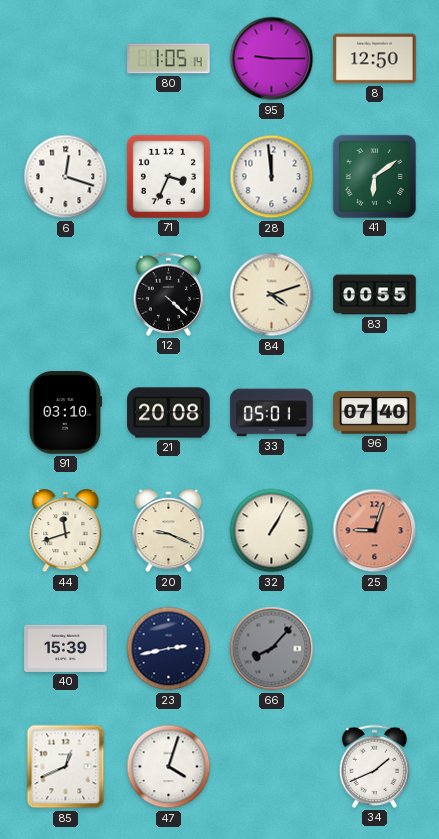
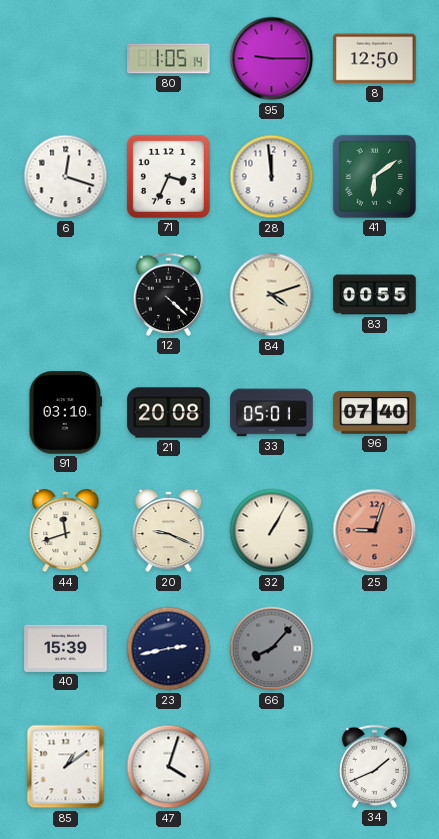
85: 12:41 -> 1:09 (66, 767)
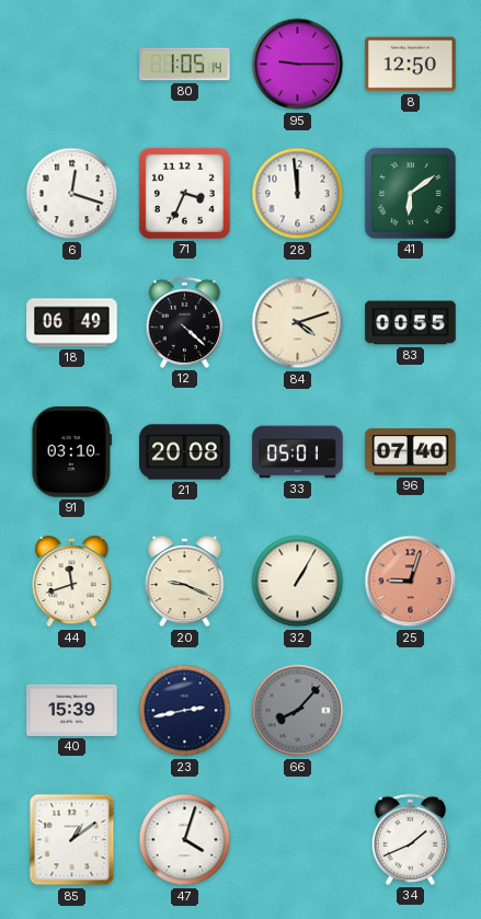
18: none -> 06:49 (72, 323)
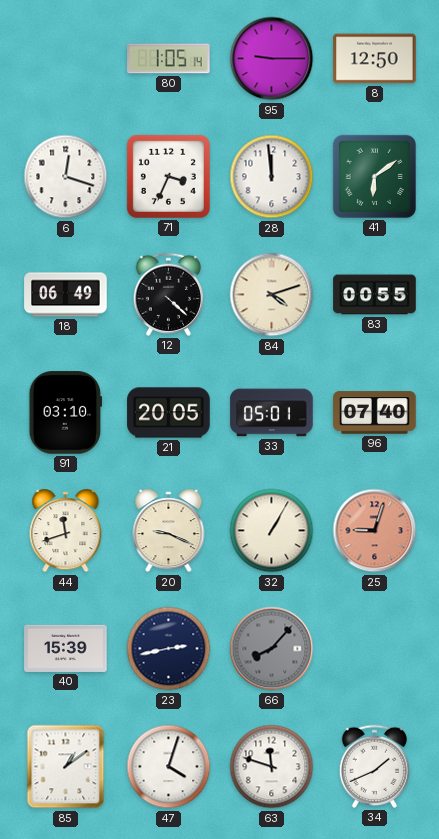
21: 20:08 -> 20:05 (169, 413)
63: none -> 11:48 (272, 767)
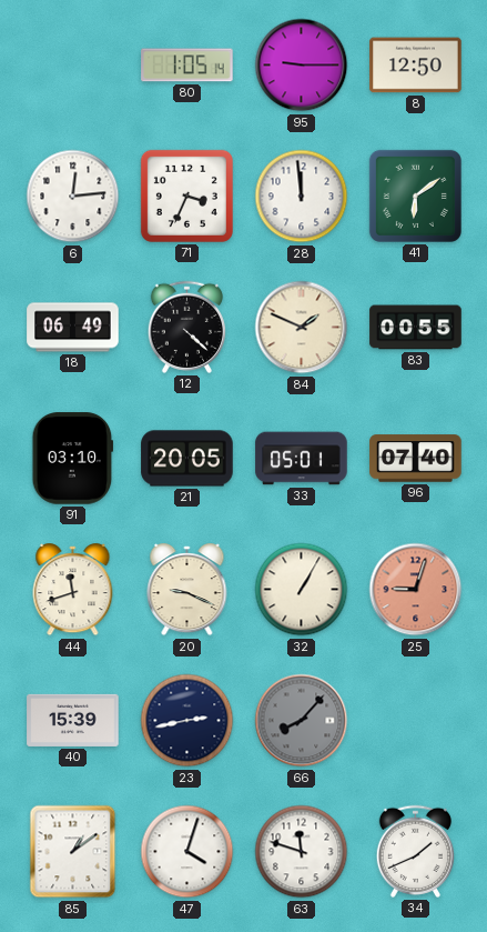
6: 12:18 -> 12:14 (73, 197)
84: 4:12 -> 1:49 (302, 328)
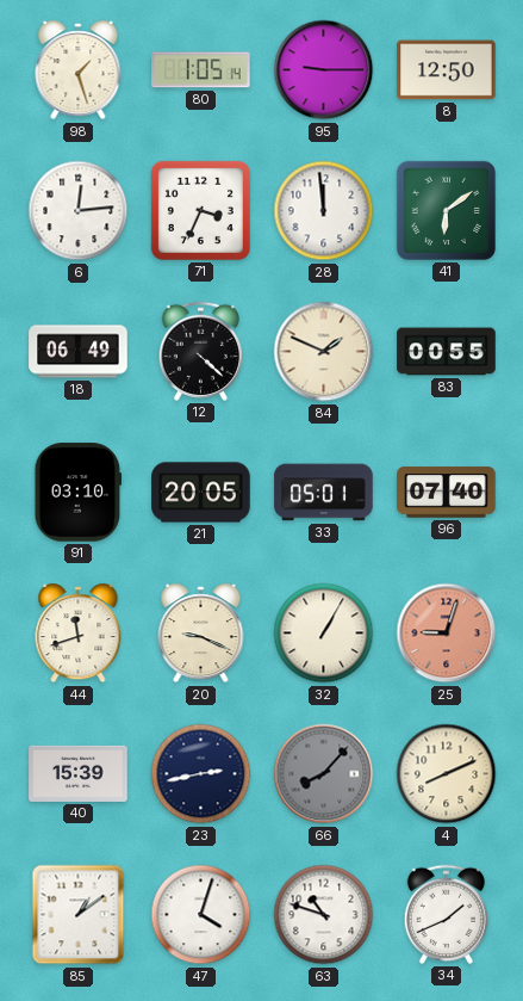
98: none -> 1:27 (79, 70)
4: none -> 8:11 (447, 774)
63: 11:48 -> 10:48 (324, 915)
